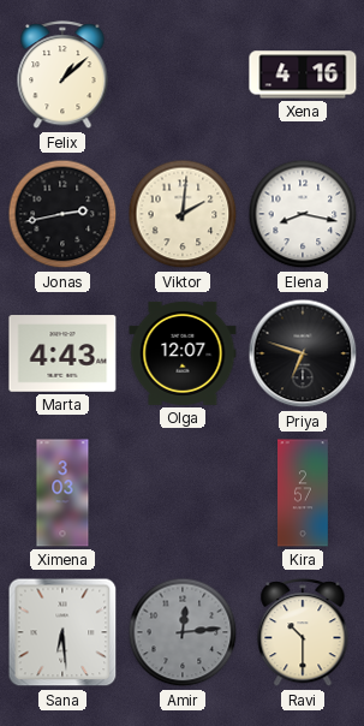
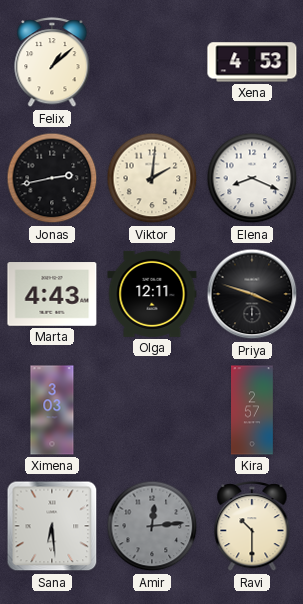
Xena: 4:16 -> 4:53 (252, 62)
Elena: 8:17 -> 8:19 (252, 178)
Olga: 12:07 -> 12:11 (152, 294)
Priya: 6:48 -> 3:48 (252, 294)
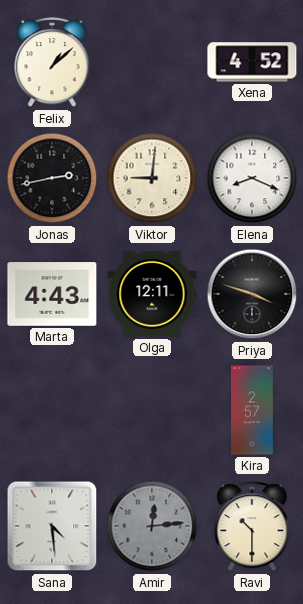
Xena: 4:53 -> 4:52 (252, 62)
Viktor: 2:01 -> 9:01 (152, 178)
Ximena: 3:03 -> none (52, 410)
Sana: 6:29 -> 4:29 (52, 526)
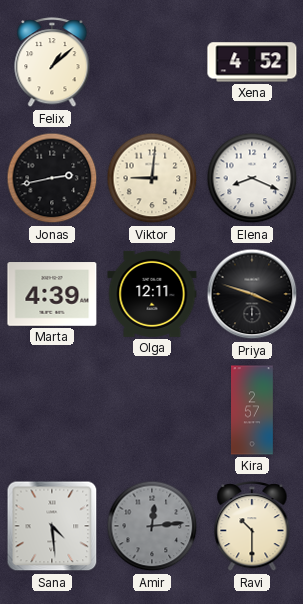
Marta: 4:43 -> 4:39 (52, 294)
